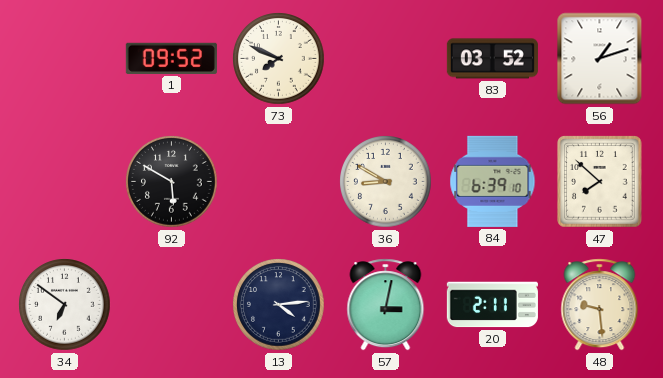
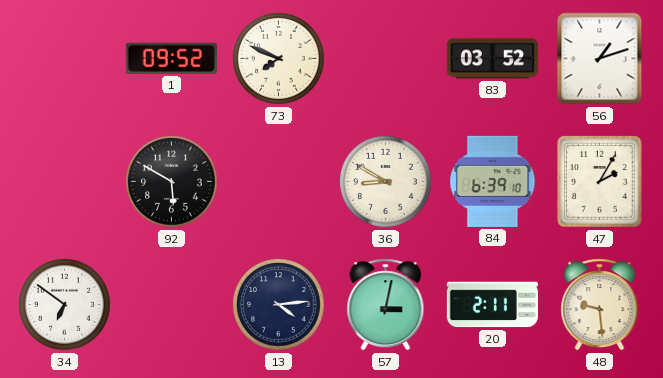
47: 7:52 -> 2:05 (600, 182)
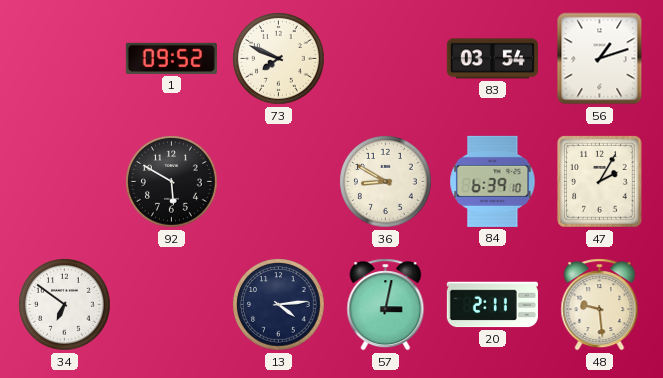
83: 03:52 -> 03:54 (492, 59)
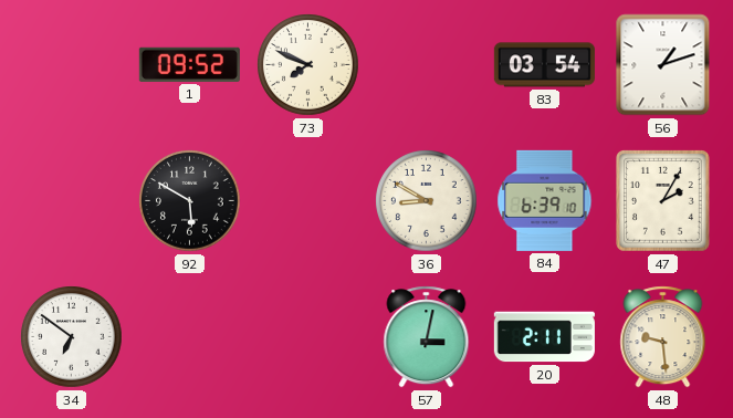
13: 4:14 -> none (279, 305)
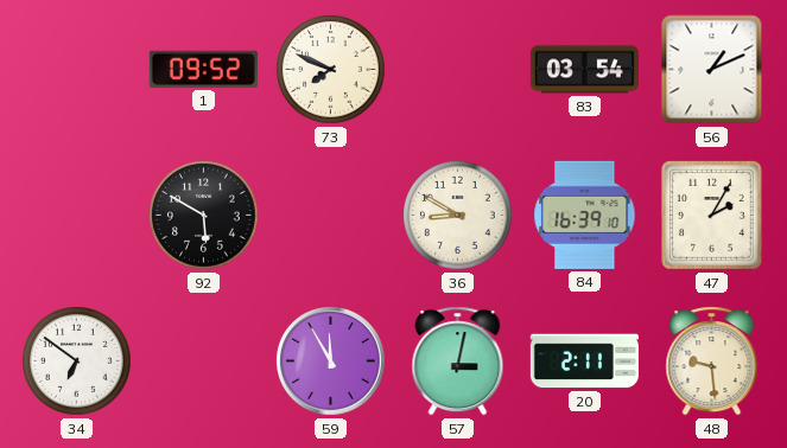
56: 1:12 -> 1:11 (712, 70)
84: 6:39 -> 16:39 (585, 215)
59: none -> 11:55 (331, 361)
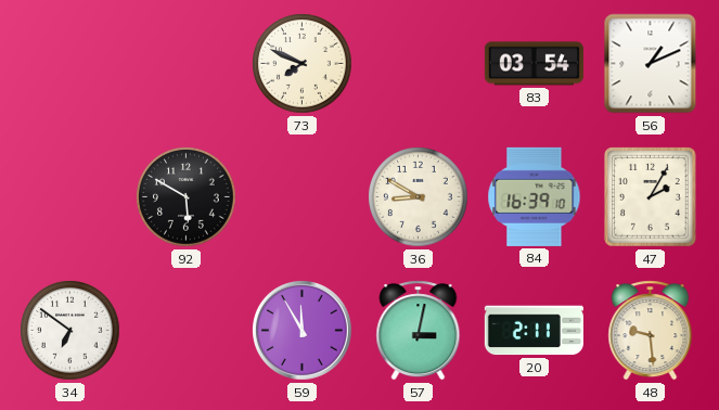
1: 09:52 -> none (203, 69)
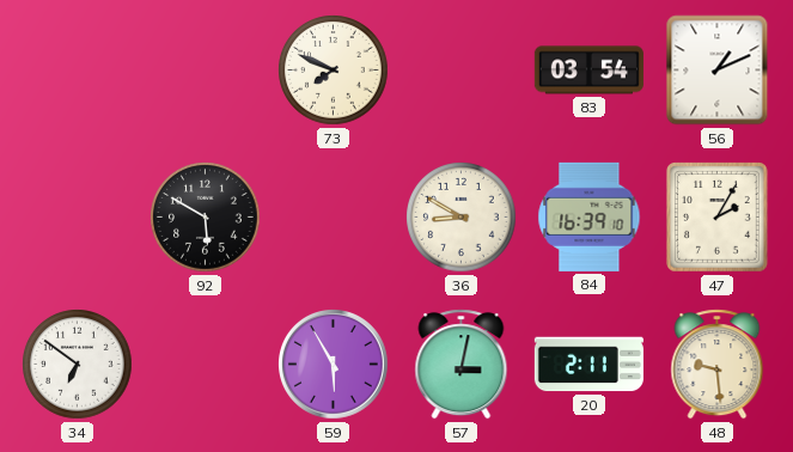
59: 11:55 -> 5:55 (334, 365)
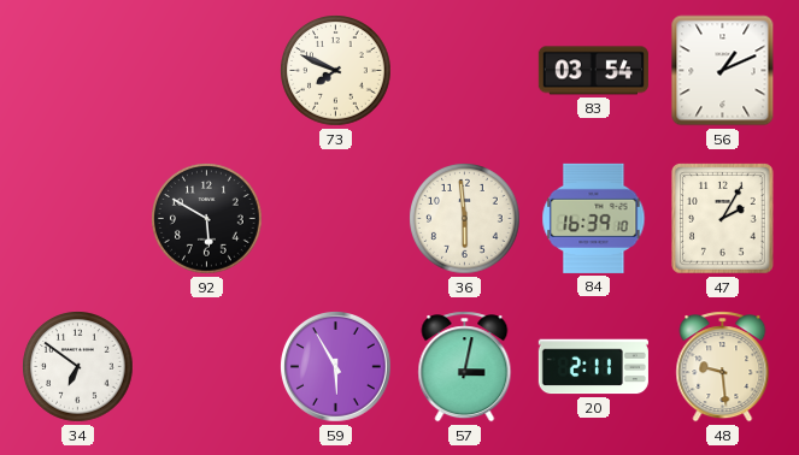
36: 8:50 -> 5:59 (465, 219)
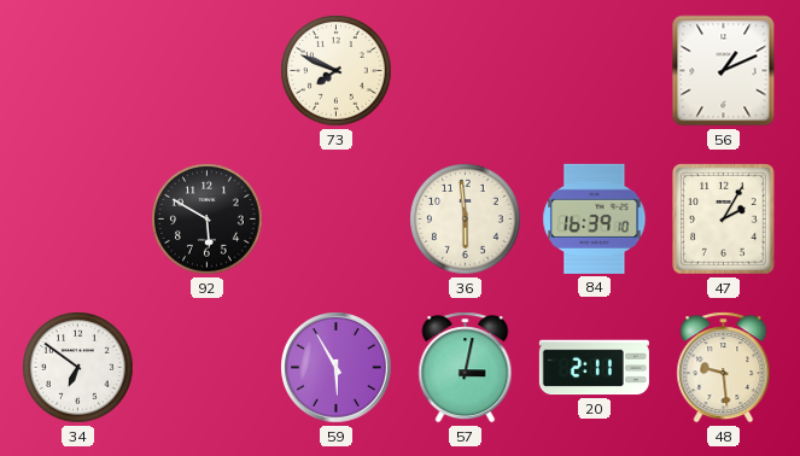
83: 03:54 -> none (593, 71)
